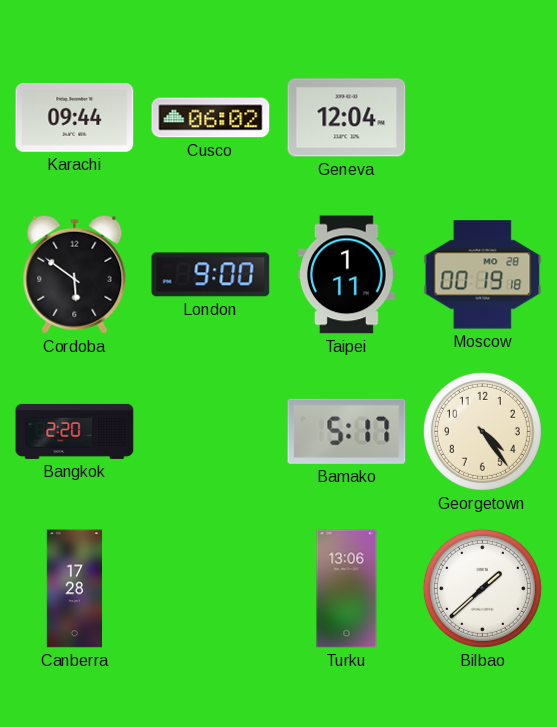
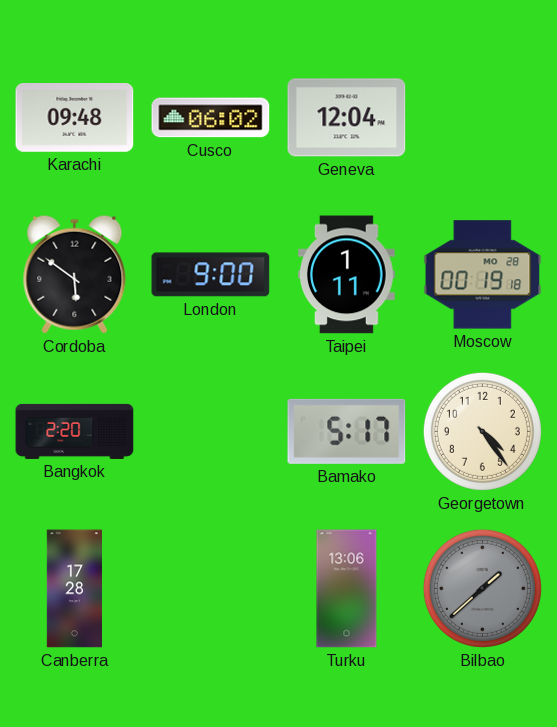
Karachi: 09:44 -> 09:48 (75, 118)
Bilbao dial: white -> grey (482, 588)
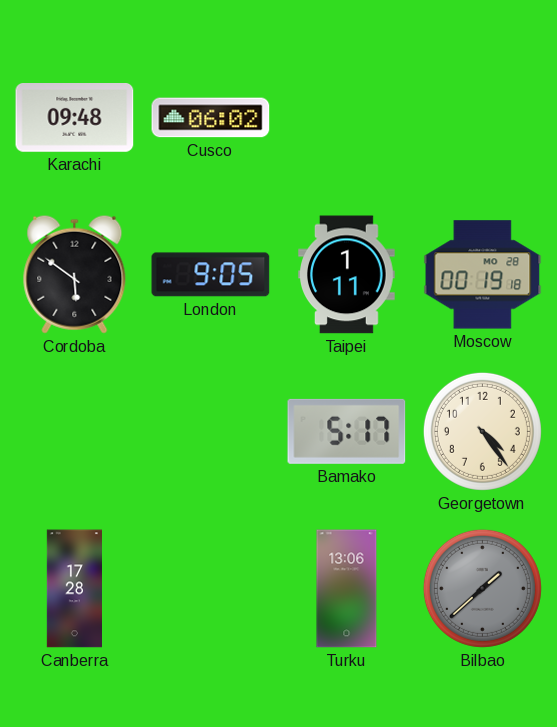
Geneva: 12:04 -> none (347, 118)
London: 9:00 -> 9:05 (211, 275)
Bangkok: 2:20 -> none (75, 431)
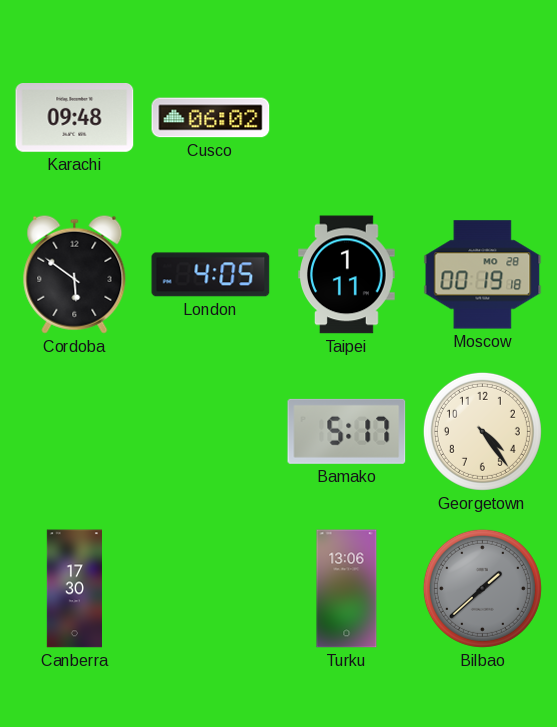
London: 9:05 -> 4:05 (211, 275)
Canberra: 17:28 -> 17:30 (74, 589)
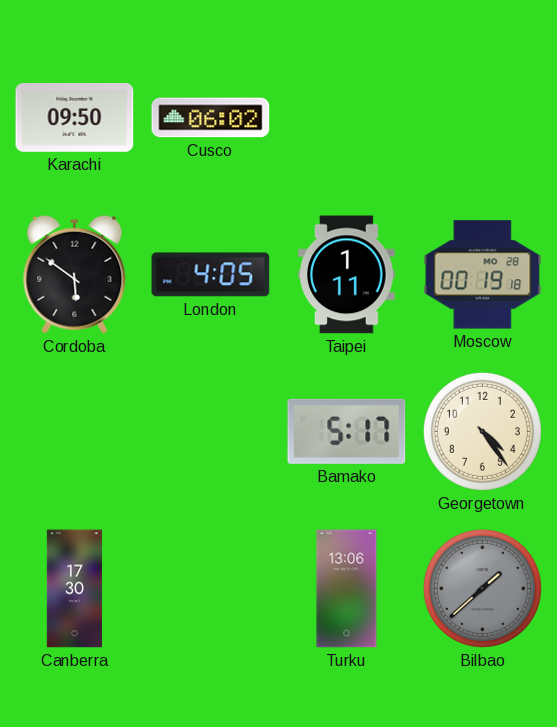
Karachi: 09:48 -> 09:50 (75, 118)
